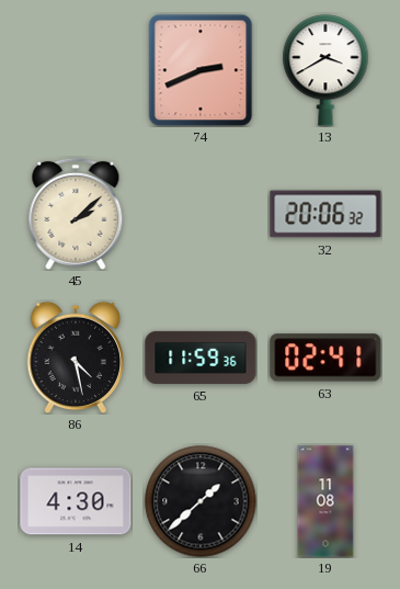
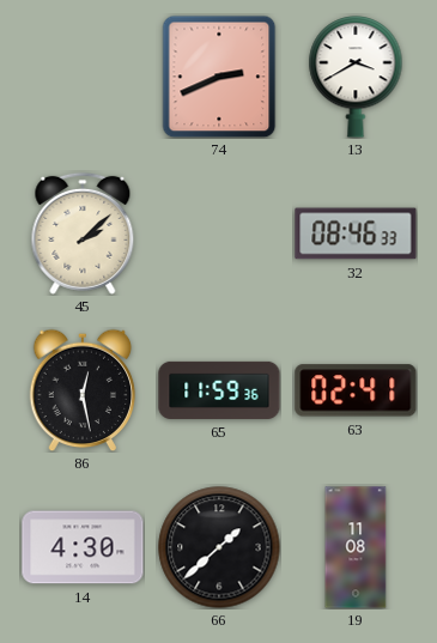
32: 20:06 -> 08:46 (356, 233)
86: 4:28 -> 12:28 (83, 390)
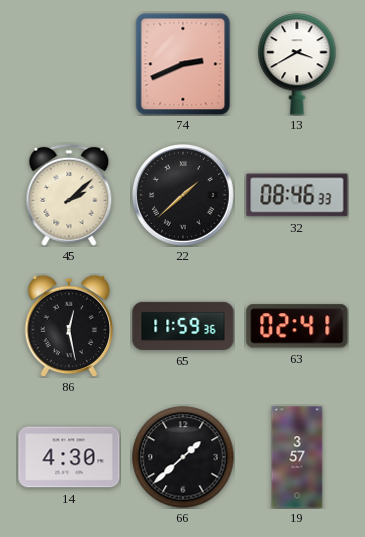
22: none -> 1:38 (184, 196)
19: 11:08 -> 3:57 (297, 457)
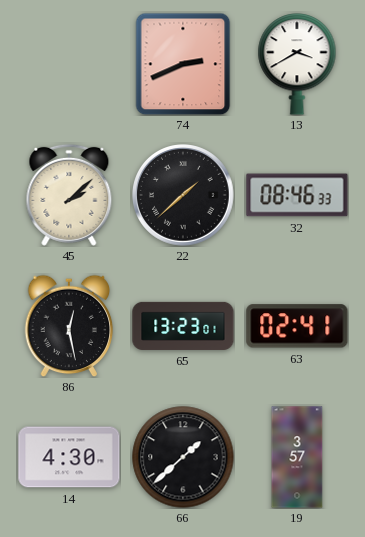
65: 11:59 -> 13:23 (183, 326)
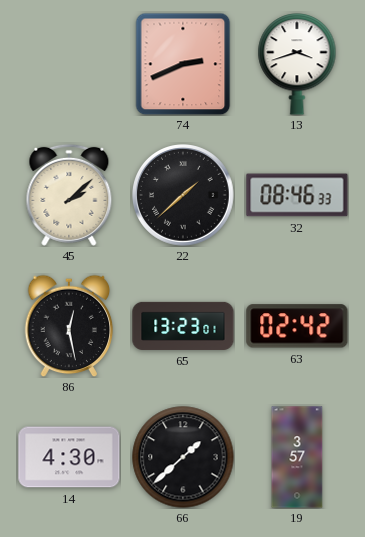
13: 3:40 -> 3:42 (297, 64)
63: 02:41 -> 02:42 (297, 326)
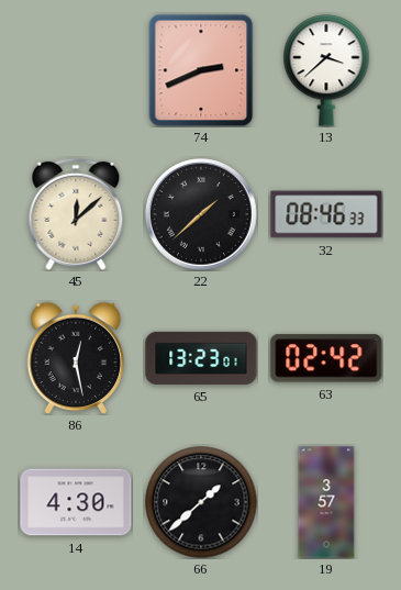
13: 3:42 -> 3:38 (326, 70)
45: 2:08 -> 12:08 (76, 214)
